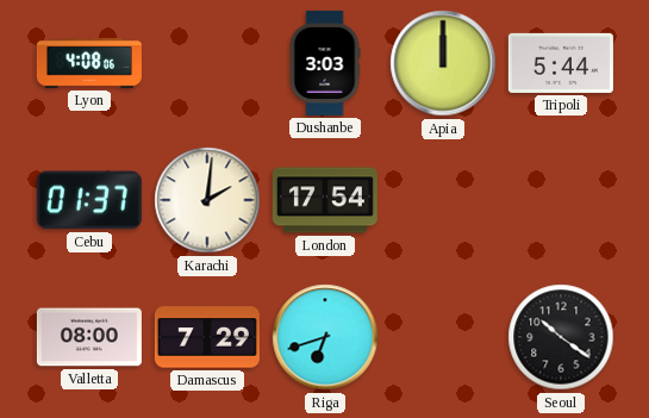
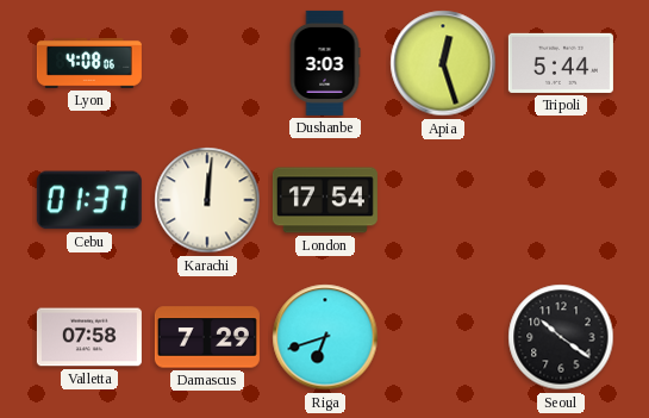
Apia: 12:00 -> 12:27 (443, 63)
Karachi: 2:01 -> 12:01 (207, 200)
Valletta: 08:00 -> 07:58 (89, 337)
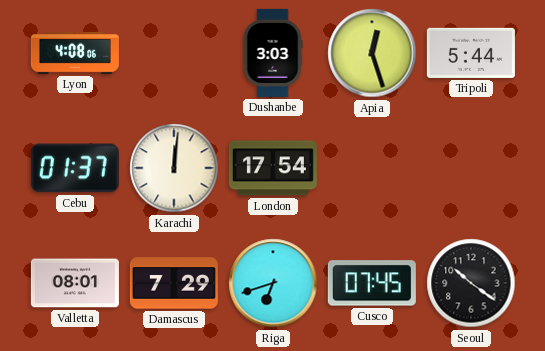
Valletta: 07:58 -> 08:01 (75, 283)
Cusco: none -> 07:45 (372, 283)
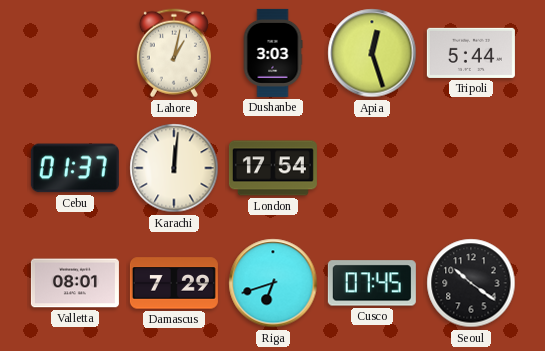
Lyon: 4:08 -> none (75, 53)
Lahore: none -> 1:02 (174, 53)
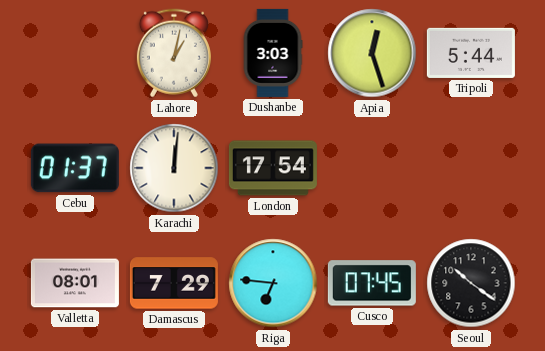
Riga: 6:42 -> 6:46 (273, 283)
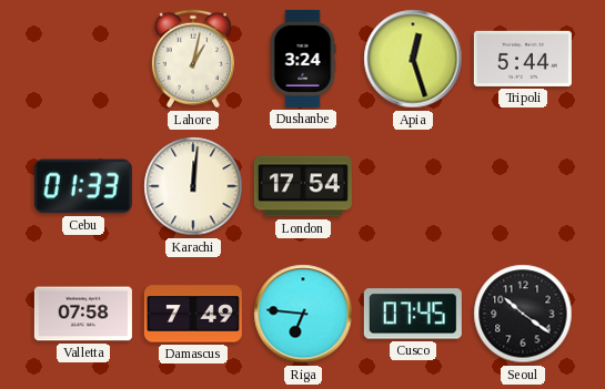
Dushanbe: 3:03 -> 3:24 (303, 59)
Cebu: 01:37 -> 01:33 (83, 186)
Valletta: 08:01 -> 07:58 (83, 314)
Damascus: 7:29 -> 7:49 (193, 314)
